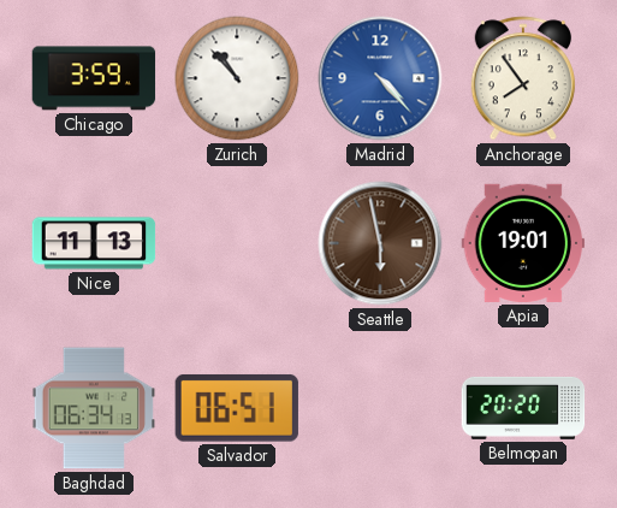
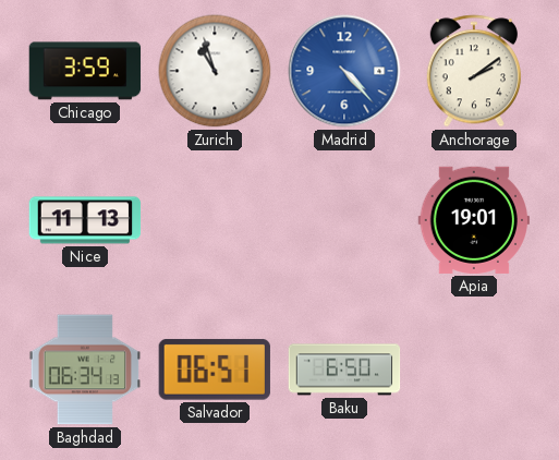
Zurich: 10:53 -> 10:57 (215, 71)
Anchorage: 7:54 -> 2:09 (474, 71)
Seattle: 5:58 -> none (380, 243)
Baku: none -> 6:50 (344, 370)
Belmopan: 20:20 -> none (523, 408)
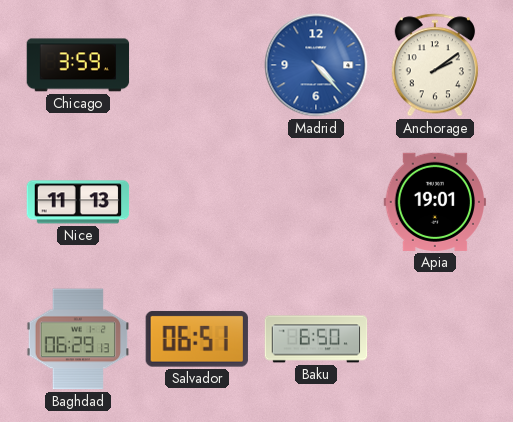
Zurich: 10:57 -> none (215, 71)
Baghdad: 06:34 -> 06:29 (78, 339)
